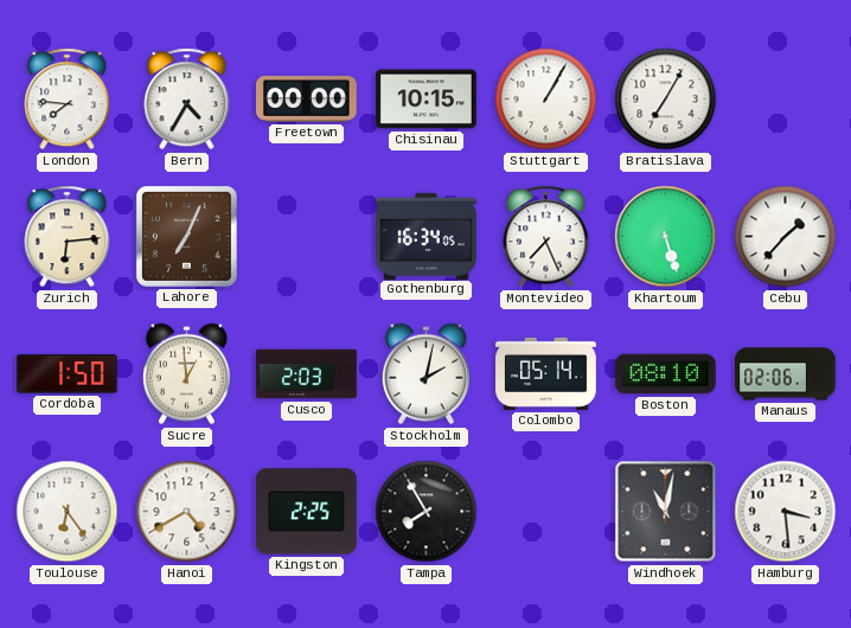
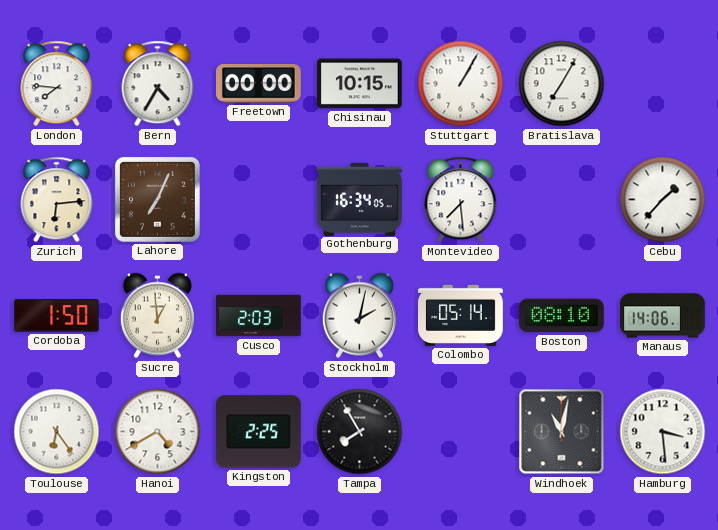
Montevideo: 7:26 -> 7:29 (461, 200)
Khartoum: 5:27 -> none (666, 237)
Manaus: 02:06 -> 14:06 (663, 316)
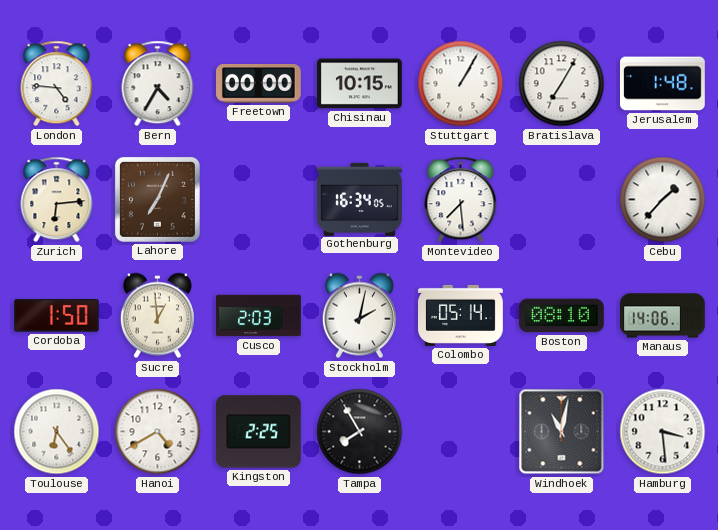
London: 7:46 -> 4:46 (57, 84)
Jerusalem: none -> 1:48 (663, 84)
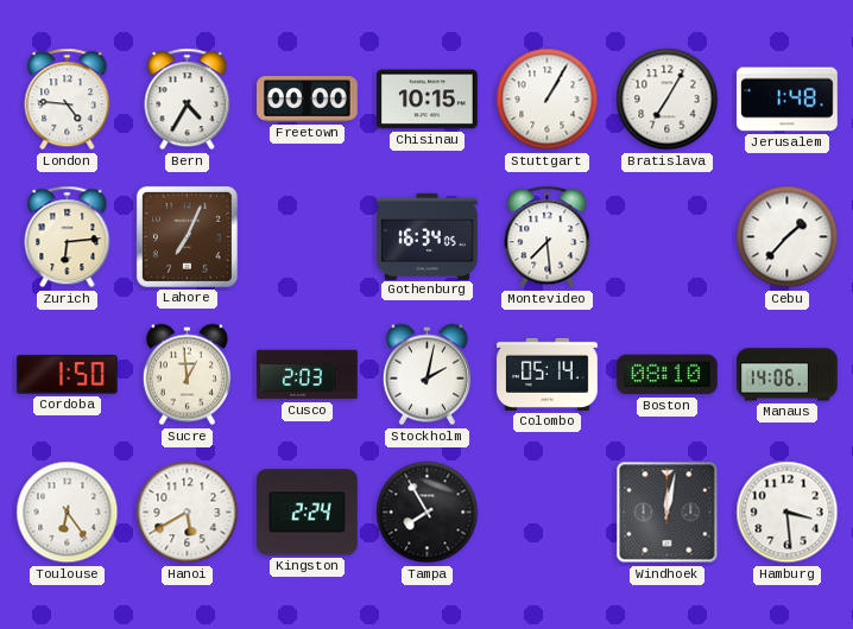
Hanoi: 4:40 -> 5:40 (188, 513)
Kingston: 2:25 -> 2:24 (308, 513)
Windhoek: 11:02 -> 12:02 (668, 513)
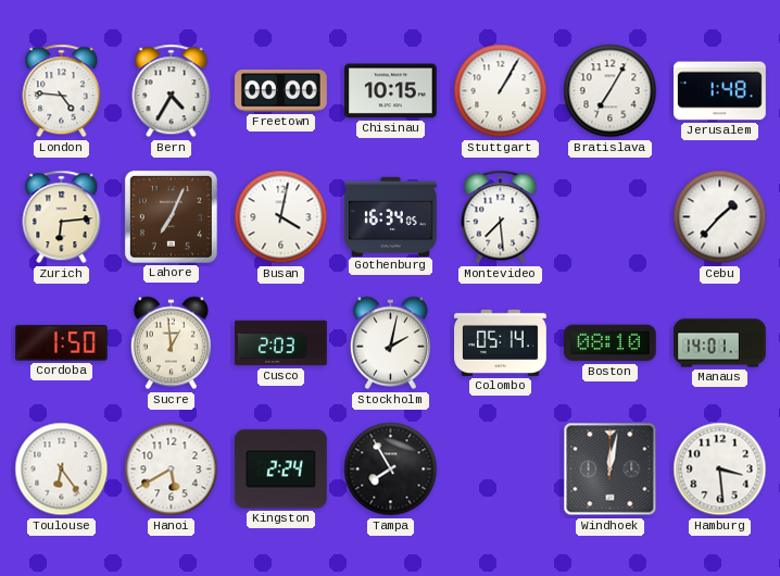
Busan: none -> 4:02 (281, 217)
Manaus: 14:06 -> 14:01 (720, 343)
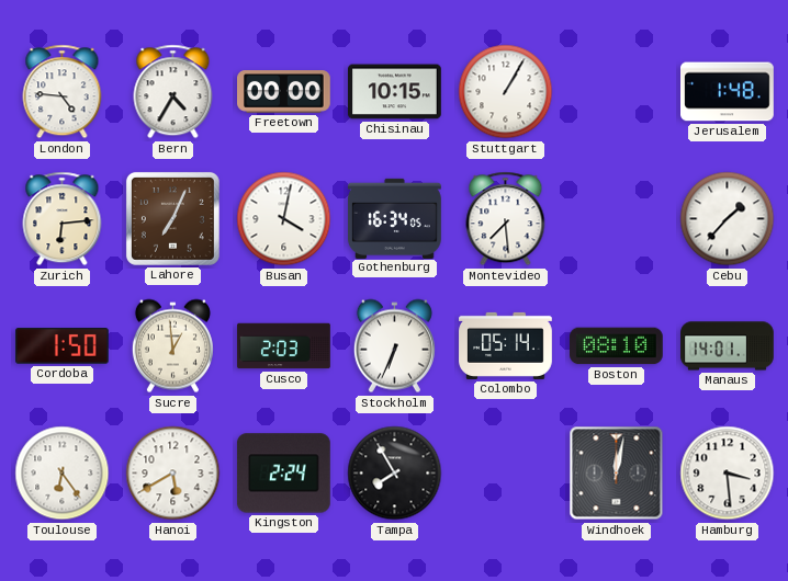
Bratislava: 7:05 -> none (611, 91)
Stockholm: 2:02 -> 6:34 (394, 346)
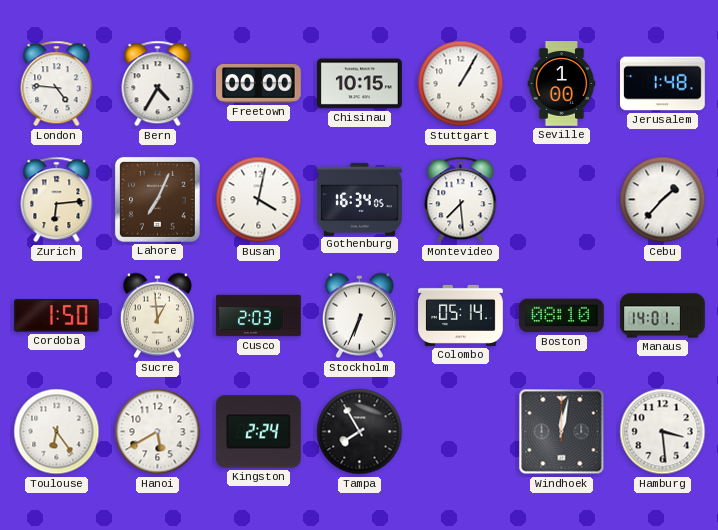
Seville: none -> 1:00 (562, 84)
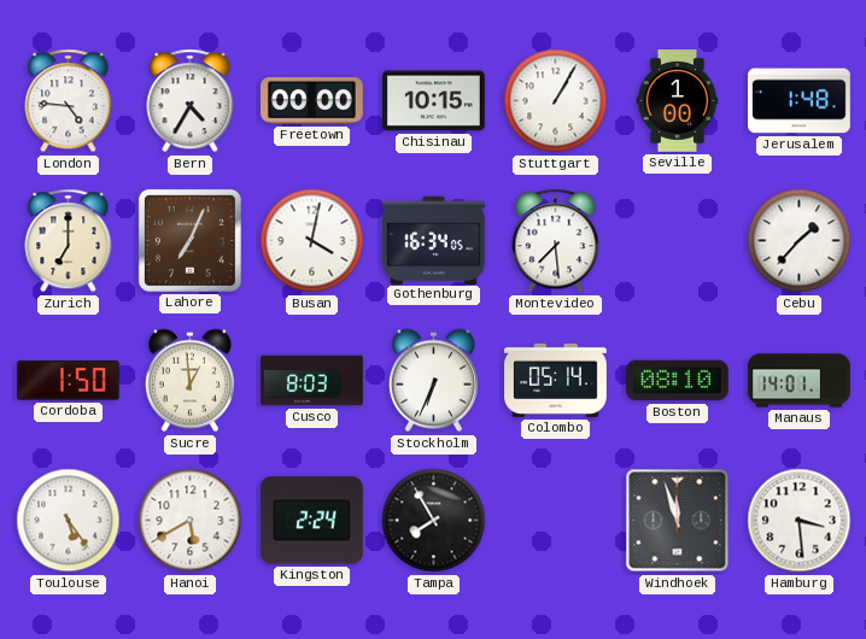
Zurich: 6:14 -> 7:00 (69, 241)
Cusco: 2:03 -> 8:03 (312, 381)
Toulouse: 6:24 -> 5:24 (69, 521)
Windhoek: 12:02 -> 11:57 (678, 521)
